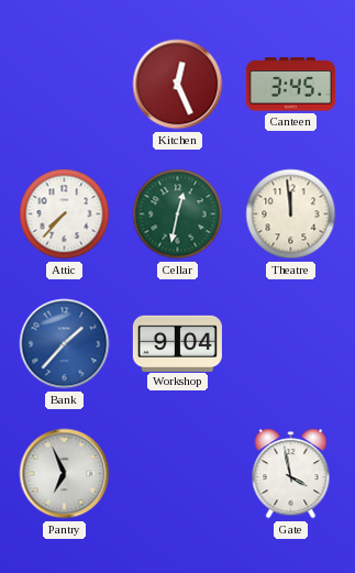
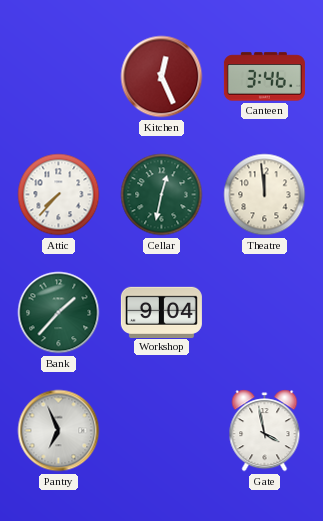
Canteen: 3:45 -> 3:46 (264, 77)
Bank dial: blue -> green (59, 313)
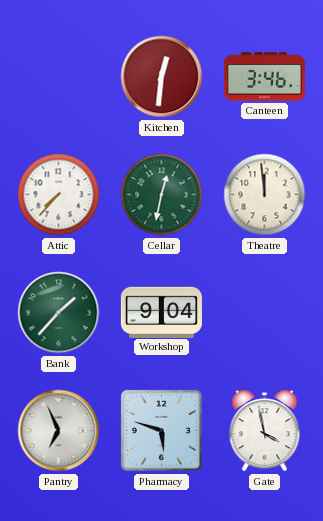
Kitchen: 12:26 -> 12:31 (162, 77)
Pharmacy: none -> 5:48 (161, 430)
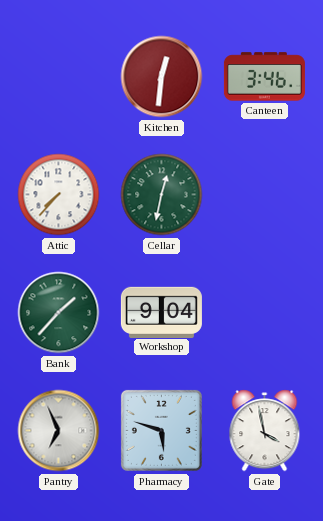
Theatre: 11:59 -> none (265, 195)
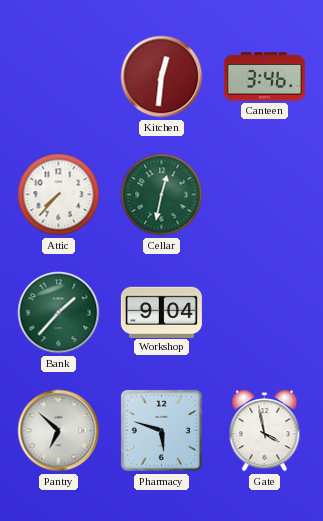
Pantry: 6:56 -> 6:52 (59, 431)
